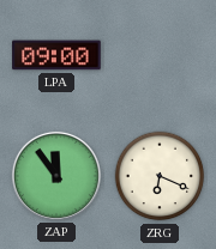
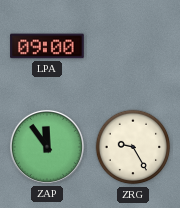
ZRG: 6:19 -> 9:25 (133, 147)
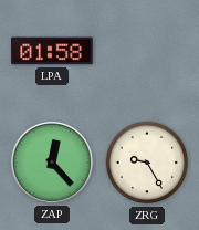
LPA: 09:00 -> 01:58 (52, 51)
ZAP: 11:54 -> 12:23 (52, 163)
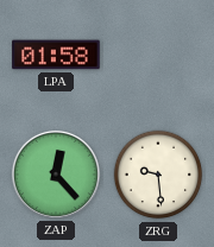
ZRG: 9:25 -> 9:29 (158, 175)
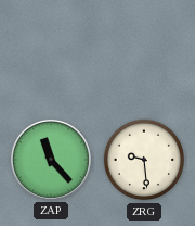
LPA: 01:58 -> none (56, 55)
ZAP: 12:23 -> 11:23 (51, 160)
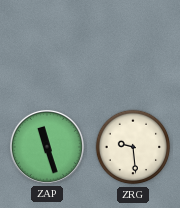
ZAP: 11:23 -> 11:27 (47, 147)
